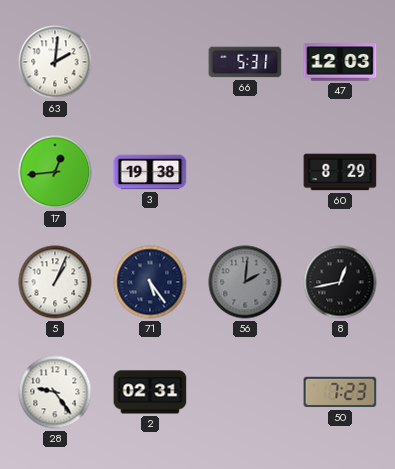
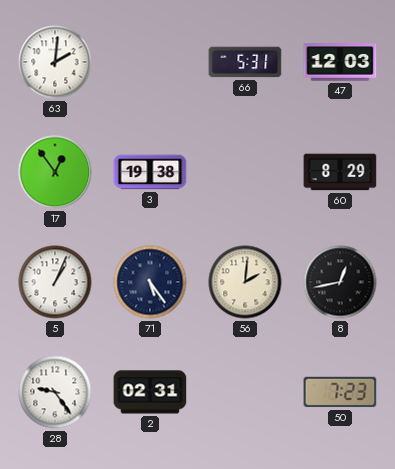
17: 12:44 -> 12:54 (55, 172)
56 dial: grey -> cream (245, 282)
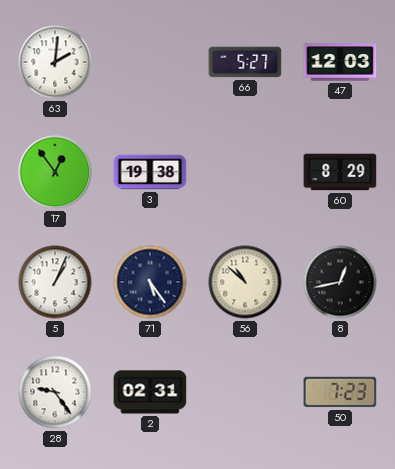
66: 5:31 -> 5:27 (245, 62)
56: 2:01 -> 10:52 (245, 282)
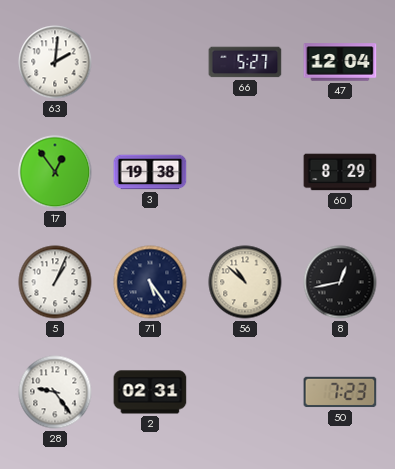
47: 12:03 -> 12:04 (340, 62)
